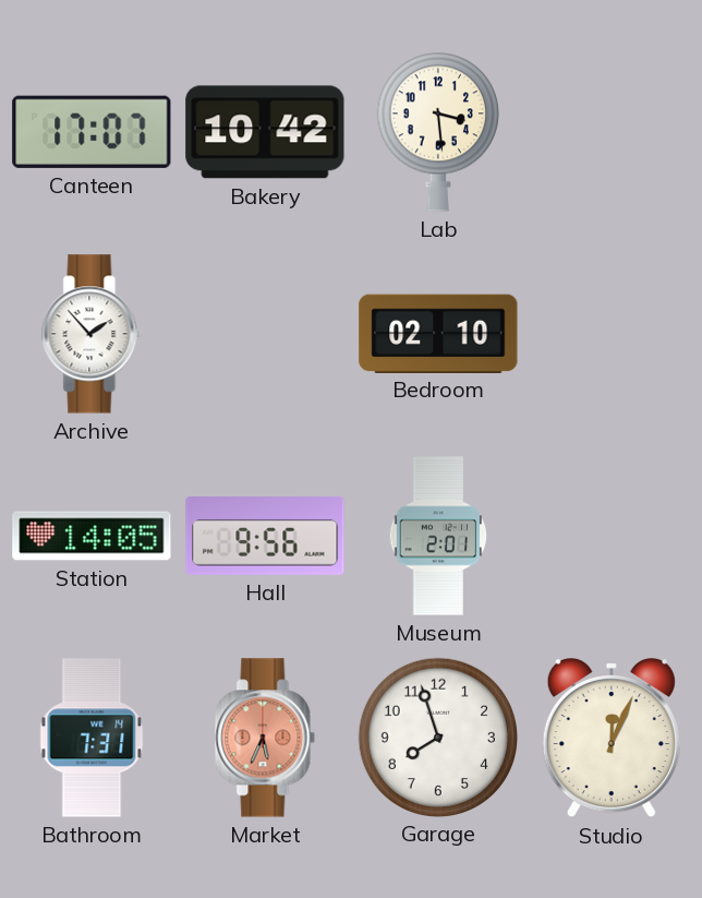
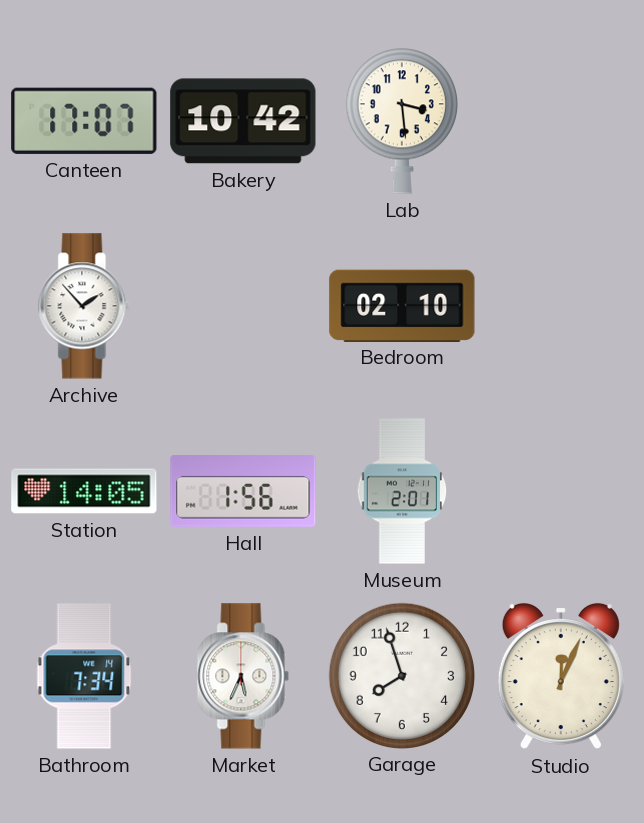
Hall: 9:56 -> 1:56 (243, 492)
Bathroom: 7:31 -> 7:34 (84, 676)
Market dial: salmon -> white (243, 676)
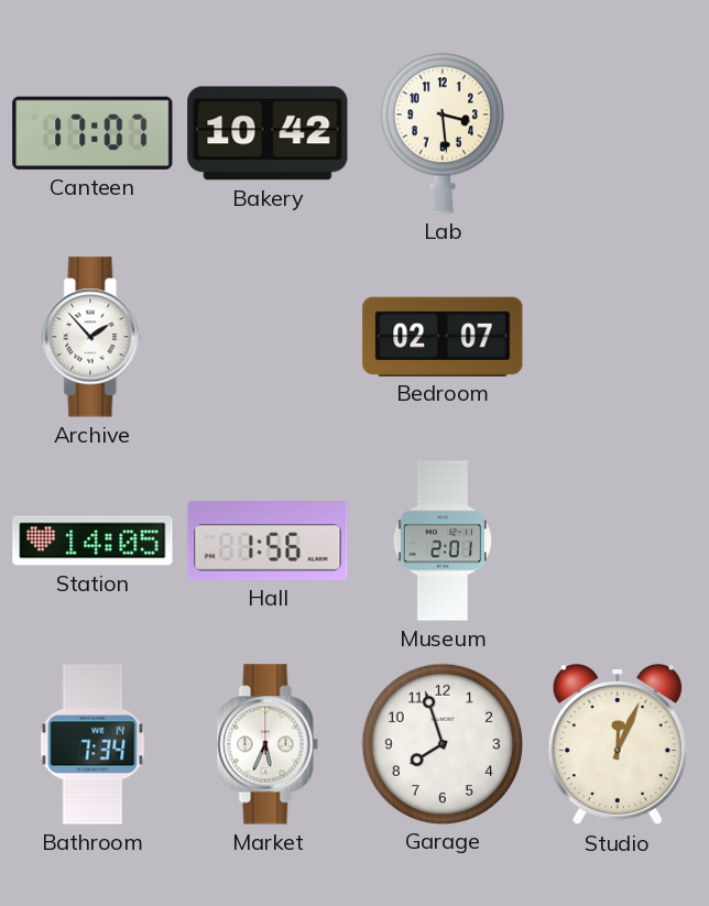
Bedroom: 02:10 -> 02:07 (443, 336)
